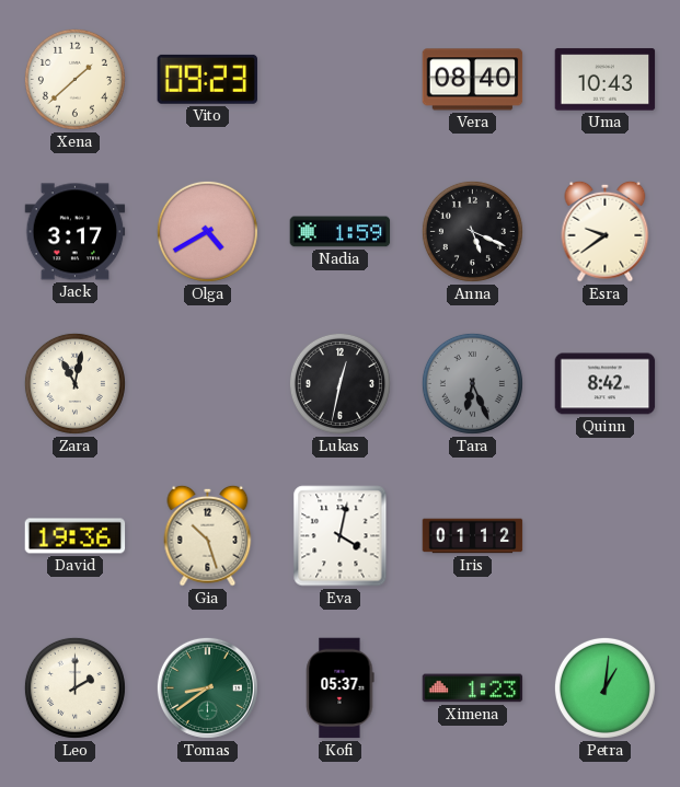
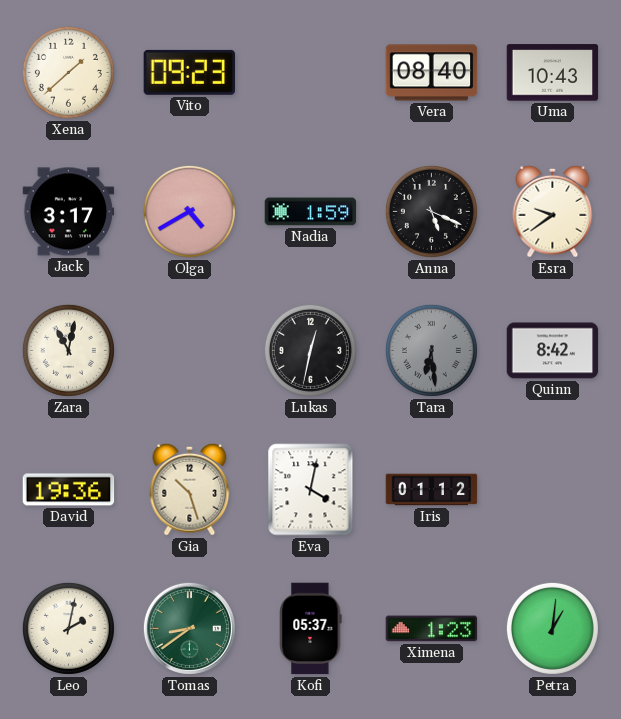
Tara: 6:26 -> 6:29 (431, 350)
Leo: 2:00 -> 2:02 (68, 628)
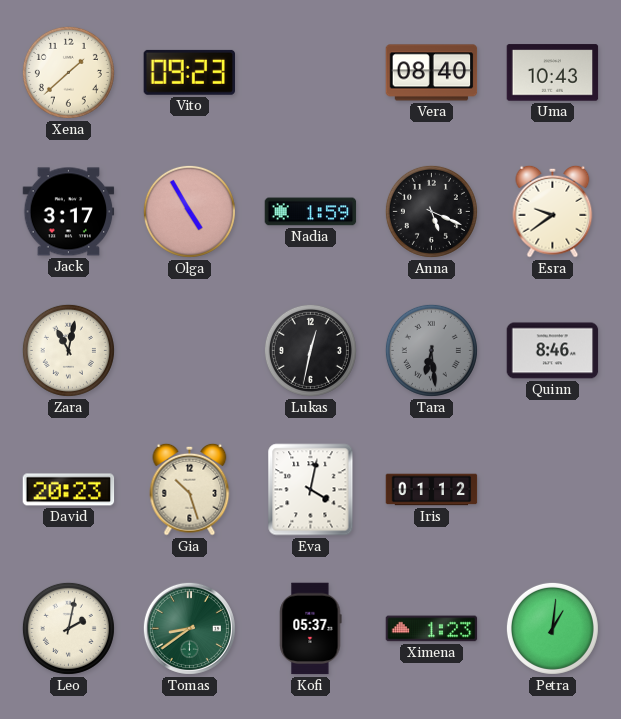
Olga: 4:40 -> 4:55 (189, 211)
Quinn: 8:42 -> 8:46 (553, 351)
David: 19:36 -> 20:23 (69, 490)
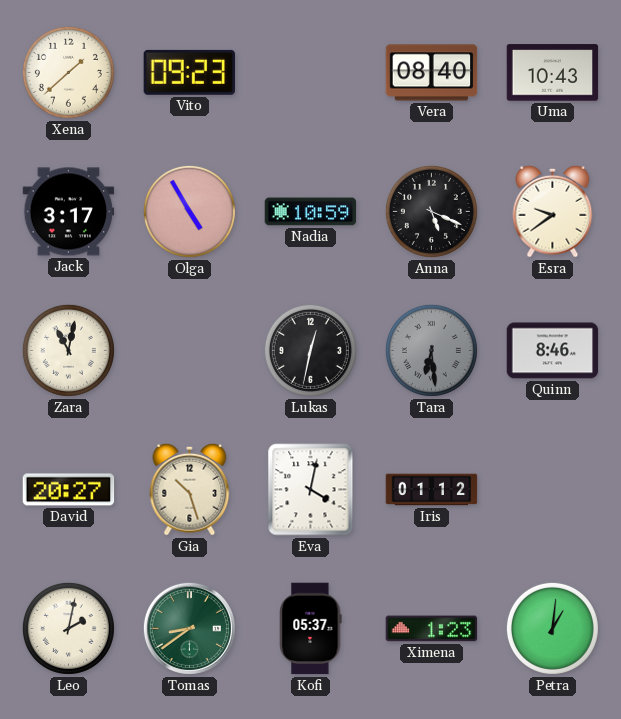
Nadia: 1:59 -> 10:59 (311, 212)
David: 20:23 -> 20:27 (69, 490)
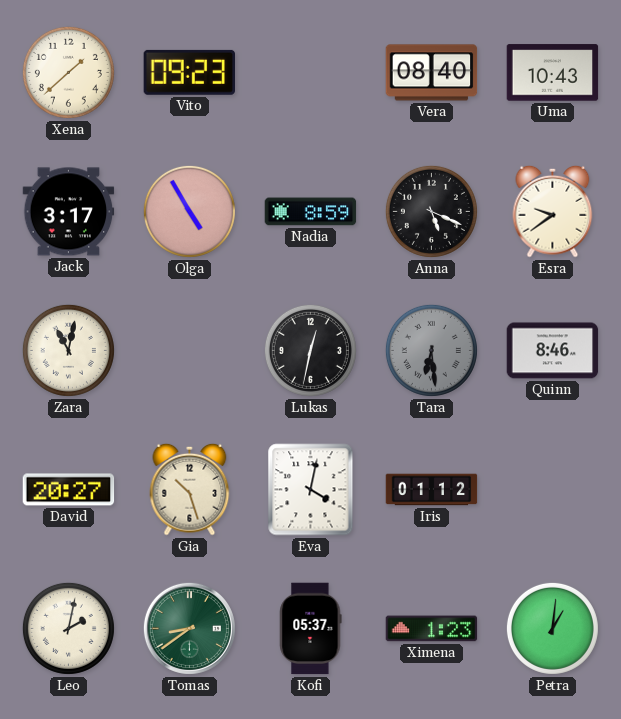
Nadia: 10:59 -> 8:59 (311, 212)
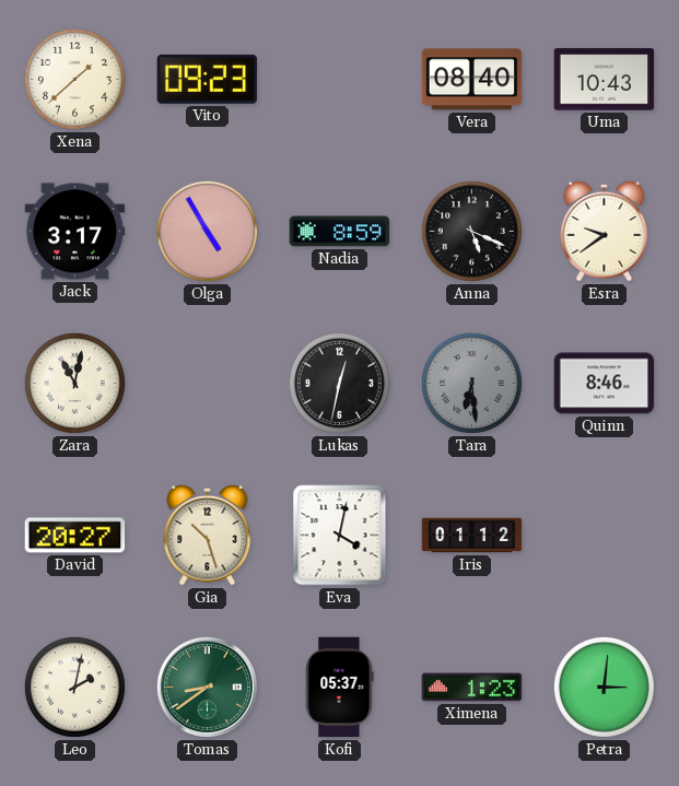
Petra: 1:01 -> 3:01 (604, 687)
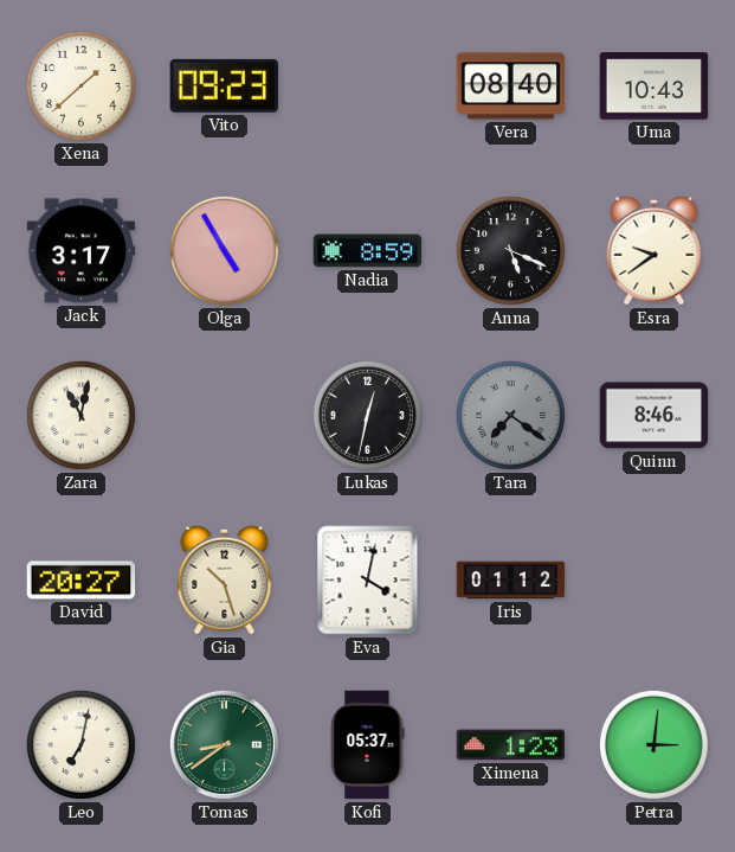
Tara: 6:29 -> 7:21 (510, 415)
Leo: 2:02 -> 7:02 (80, 744)
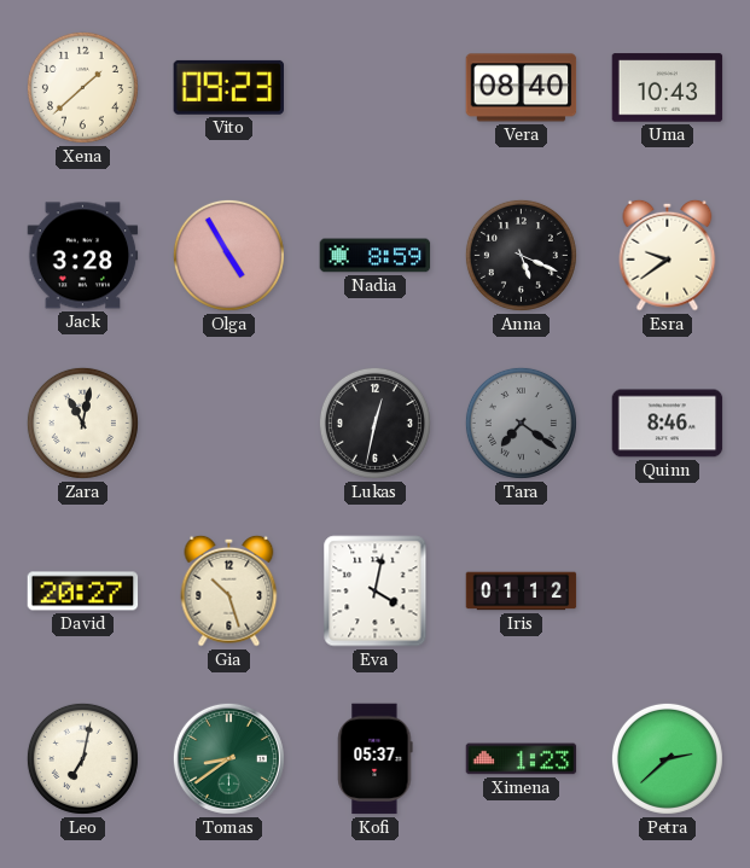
Jack: 3:17 -> 3:28 (83, 256)
Petra: 3:01 -> 2:38 (667, 758)
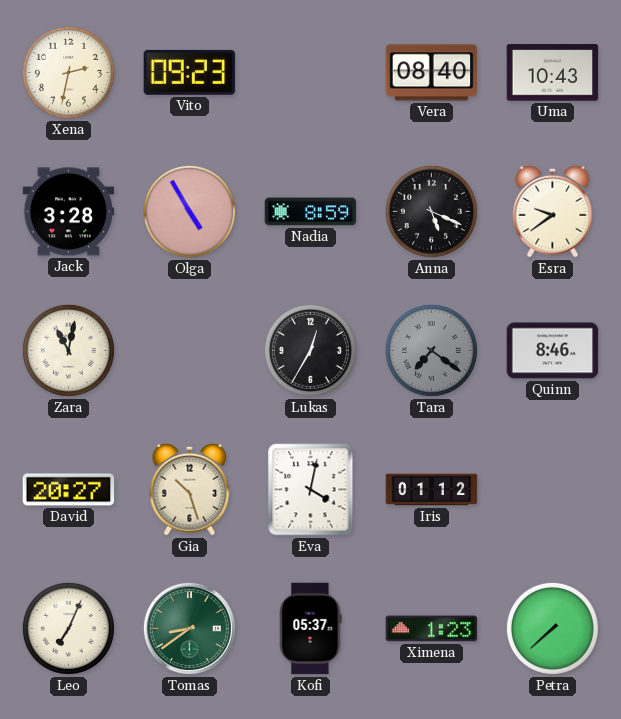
Xena: 1:38 -> 2:32 (68, 72)
Lukas: 12:32 -> 12:35 (310, 350)
Leo: 7:02 -> 7:04 (68, 628)
Petra: 2:38 -> 7:38 (552, 628)
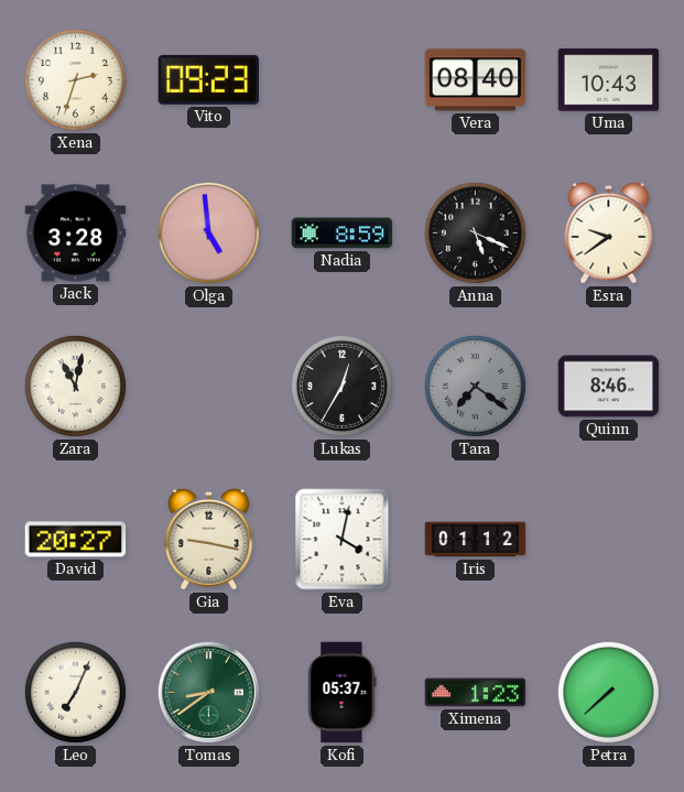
Xena: 2:32 -> 2:33 (75, 79)
Olga: 4:55 -> 4:59 (208, 232)
Gia: 10:27 -> 9:17 (209, 539)
